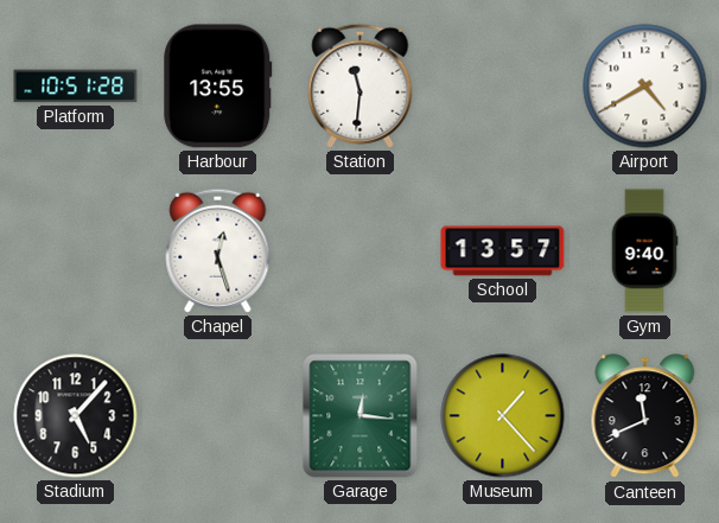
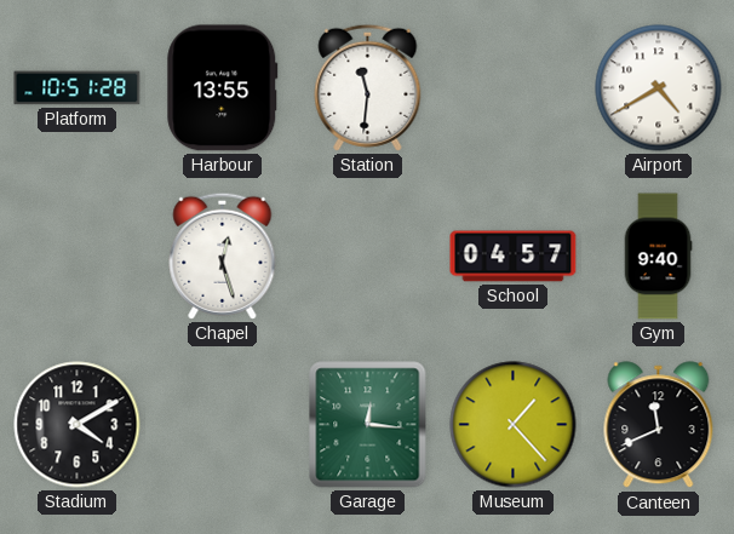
School: 13:57 -> 04:57 (514, 257)
Stadium: 5:07 -> 4:10 (78, 425)
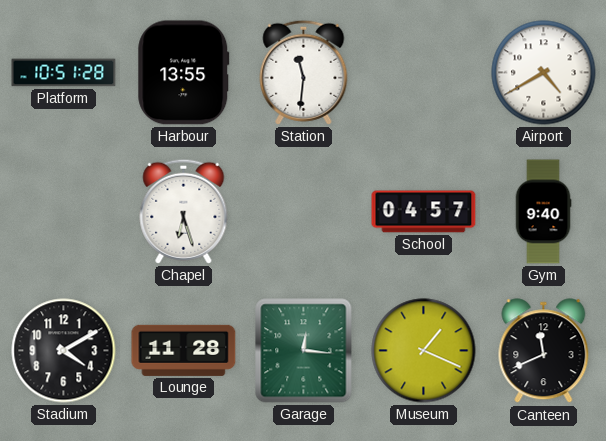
Chapel: 12:27 -> 6:27 (184, 211)
Lounge: none -> 11:28 (184, 350)
Museum: 1:23 -> 1:19 (424, 351)
